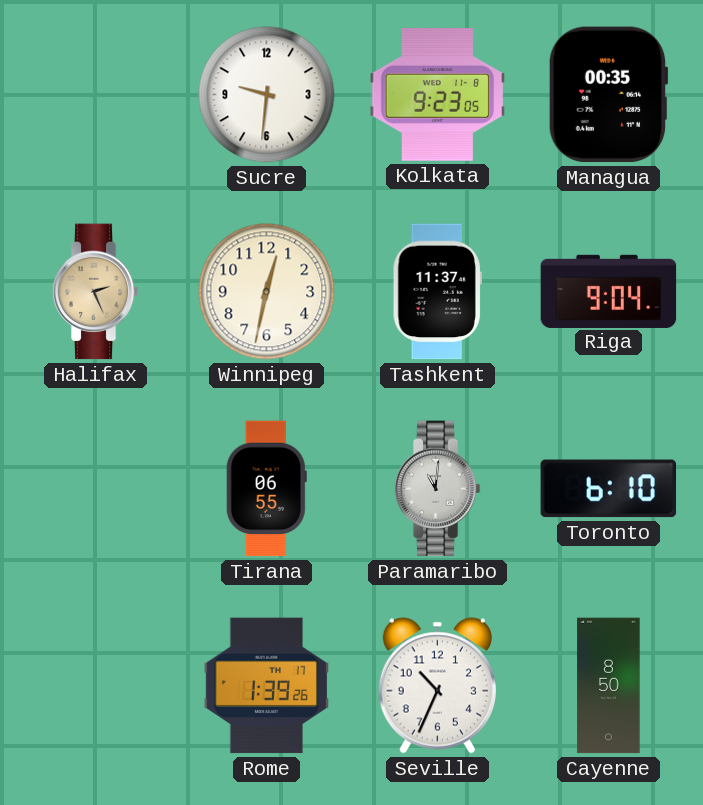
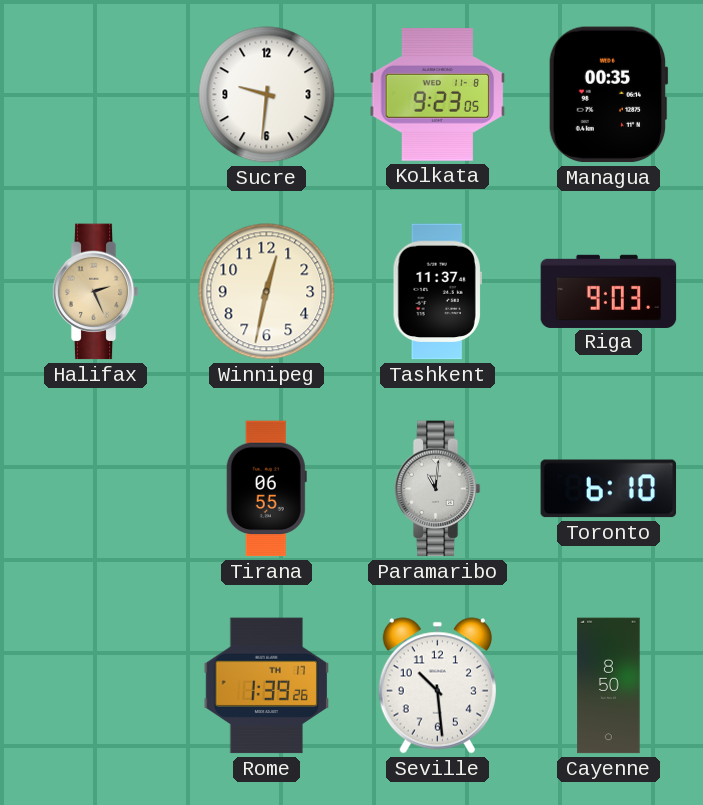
Riga: 9:04 -> 9:03 (609, 291)
Seville: 10:34 -> 10:29 (437, 686)
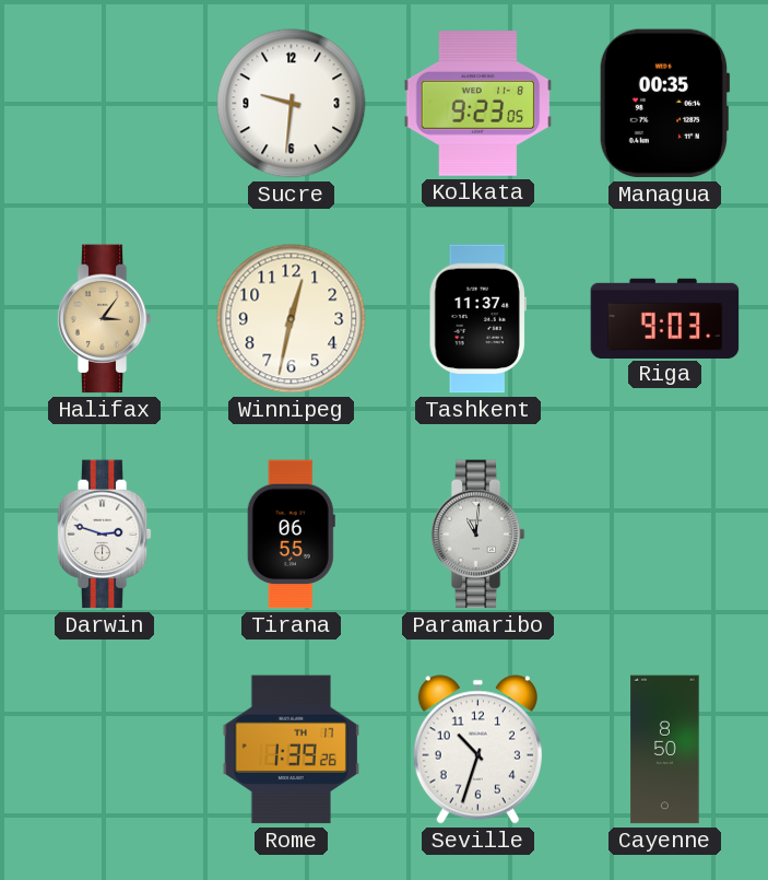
Halifax: 2:26 -> 3:06 (104, 319)
Darwin: none -> 2:48 (104, 535)
Toronto: 6:10 -> none (609, 489)
Seville: 10:29 -> 10:33 (477, 750)
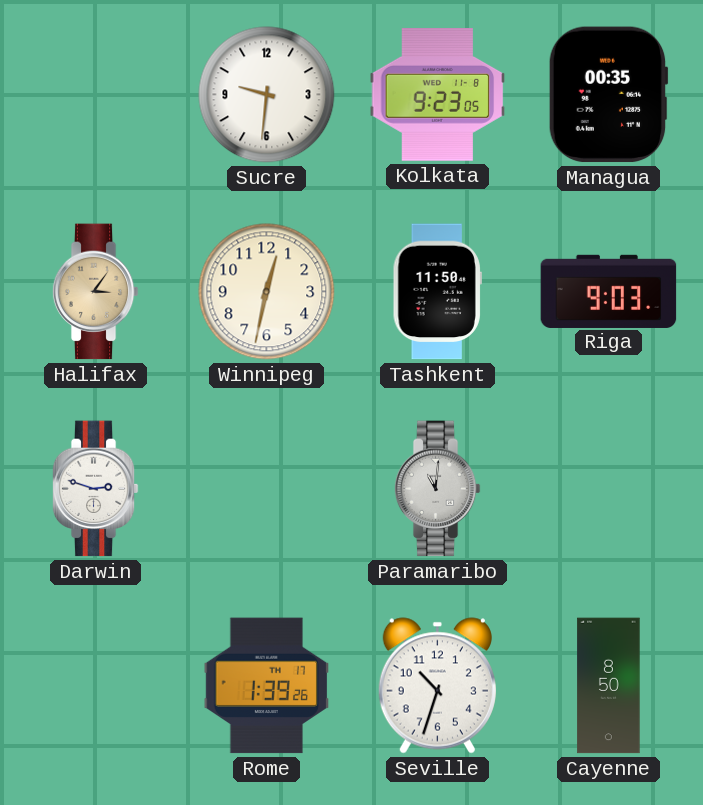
Tashkent: 11:37 -> 11:50 (437, 292)
Tirana: 06:55 -> none (291, 535)
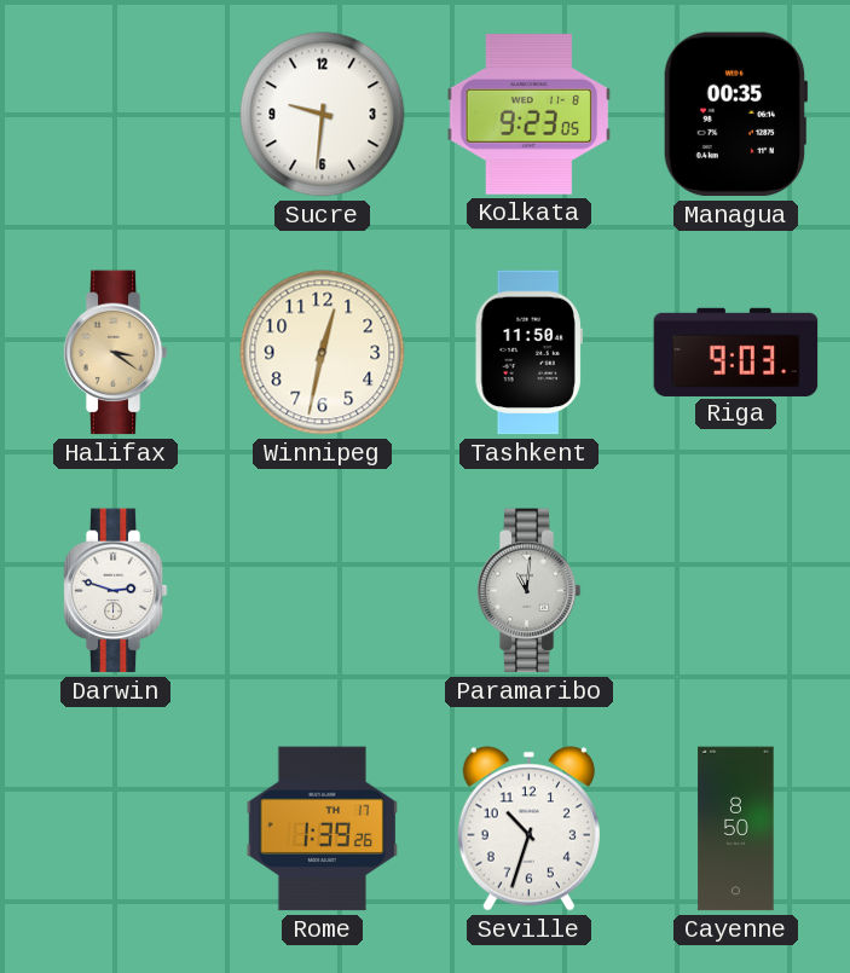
Halifax: 3:06 -> 3:21 (115, 353)
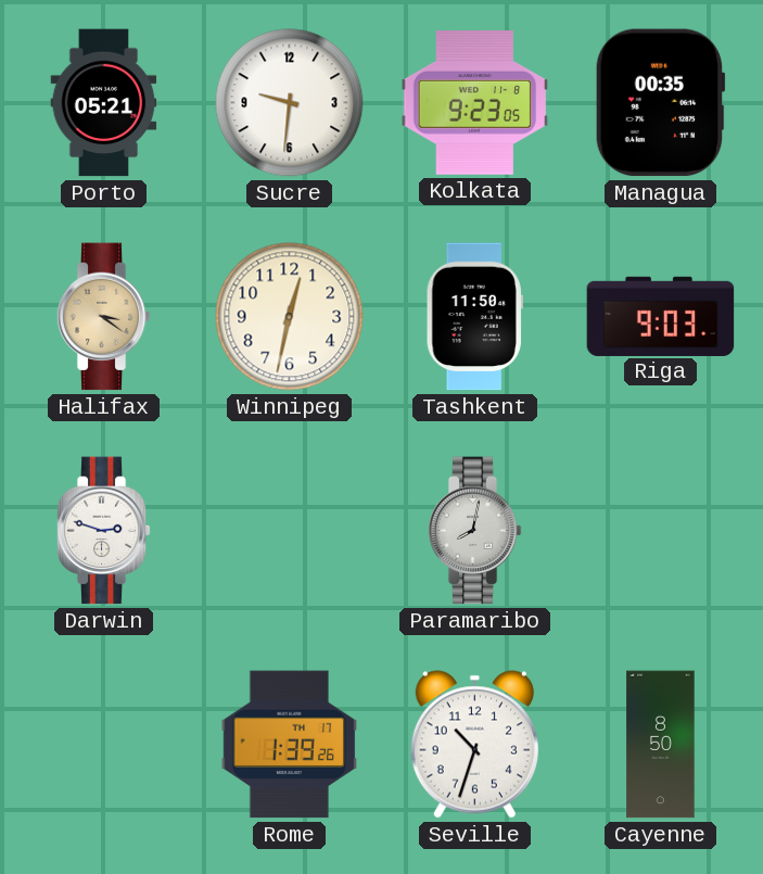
Porto: none -> 05:21 (104, 103)
Paramaribo: 11:01 -> 8:02 (474, 531)
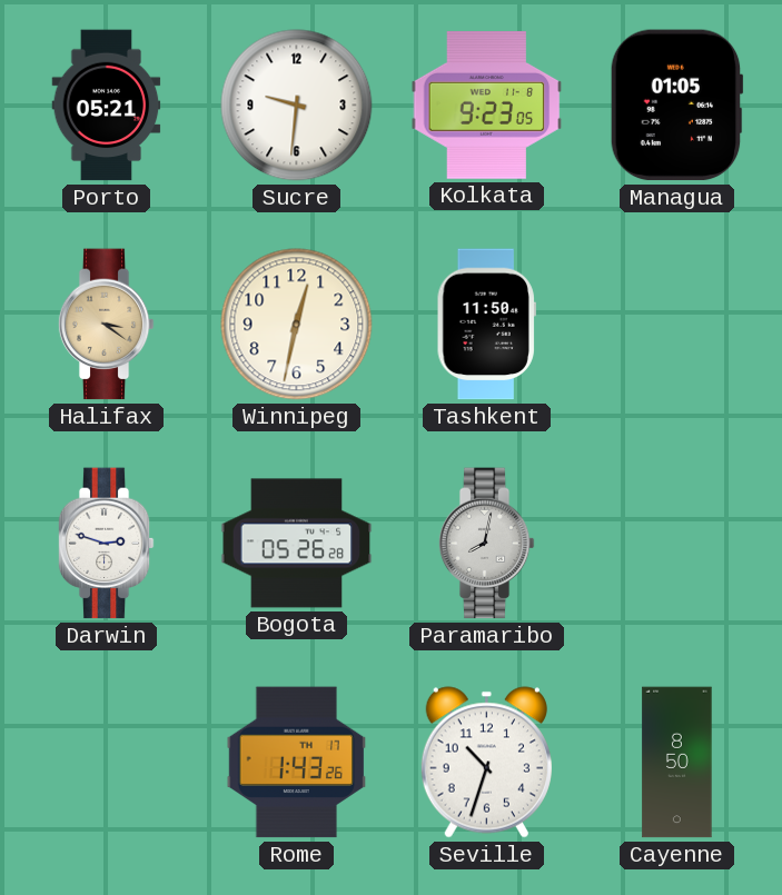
Managua: 00:35 -> 01:05 (676, 106)
Riga: 9:03 -> none (661, 316)
Bogota: none -> 05:26 (297, 544)
Rome: 1:39 -> 1:43 (297, 763)
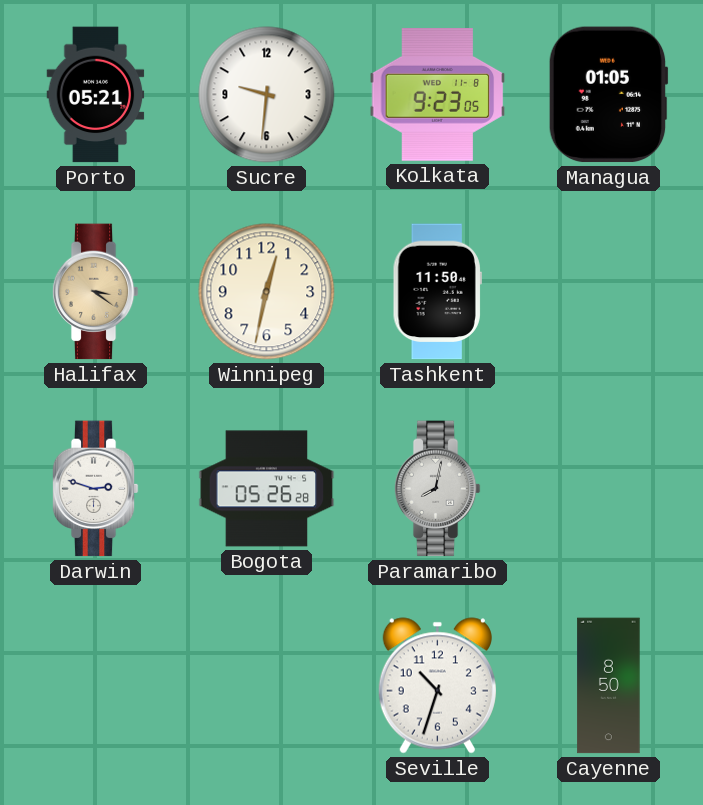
Rome: 1:43 -> none (297, 763)
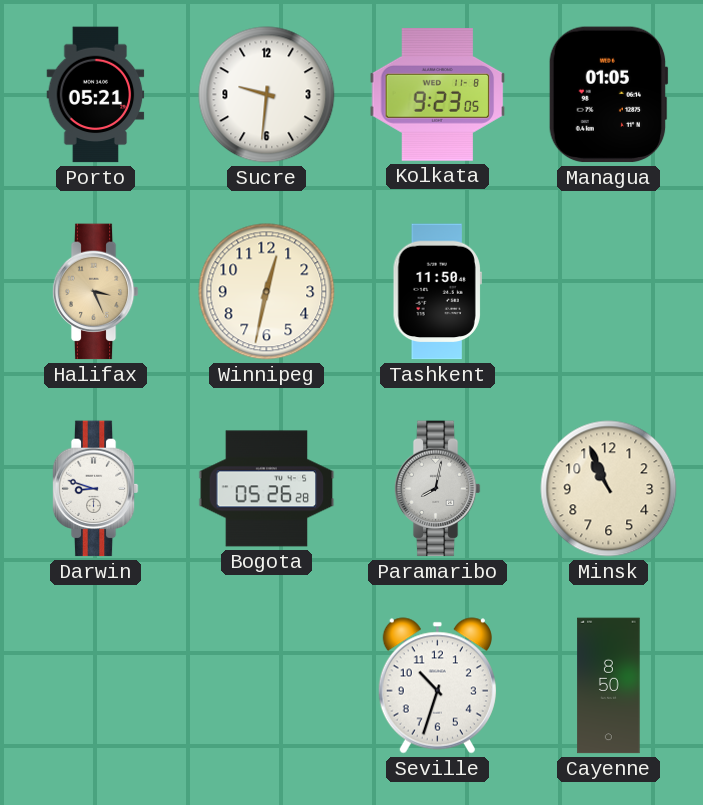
Halifax: 3:21 -> 3:26 (95, 292)
Darwin: 2:48 -> 8:48 (95, 489)
Minsk: none -> 10:56 (609, 489)
